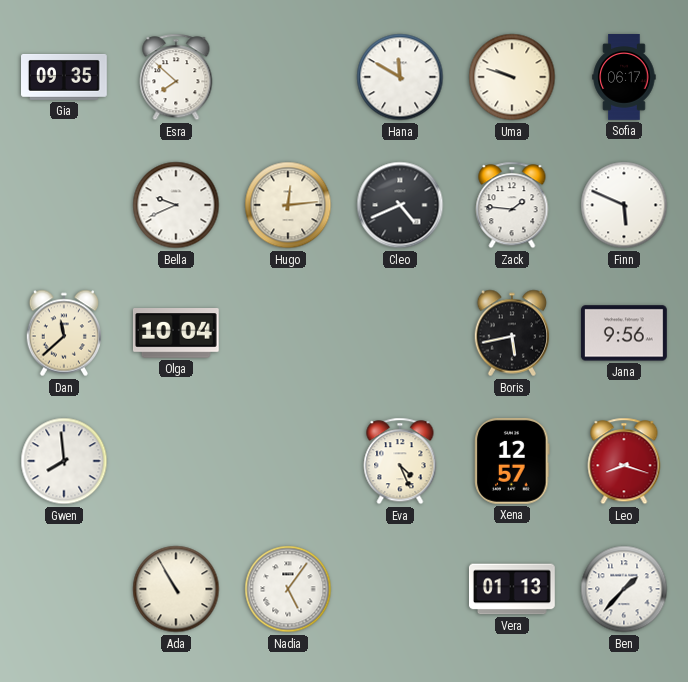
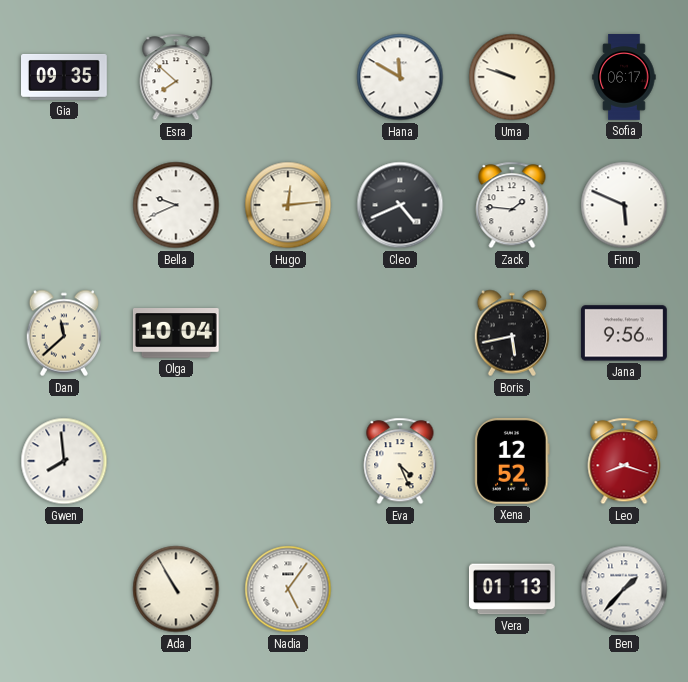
Xena: 12:57 -> 12:52 (512, 461)
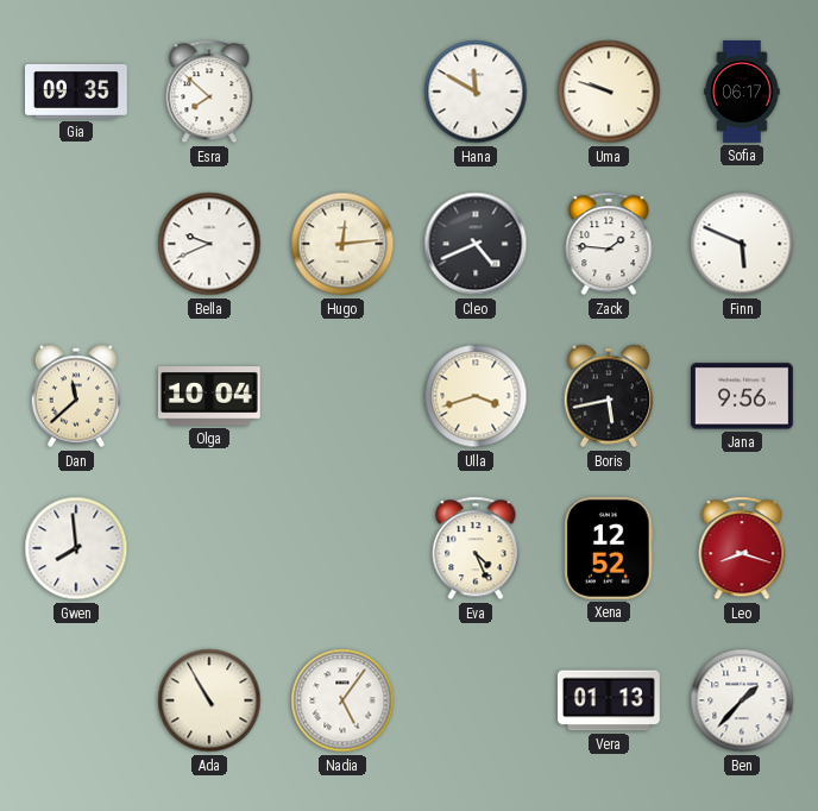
Ulla: none -> 3:42 (476, 396)
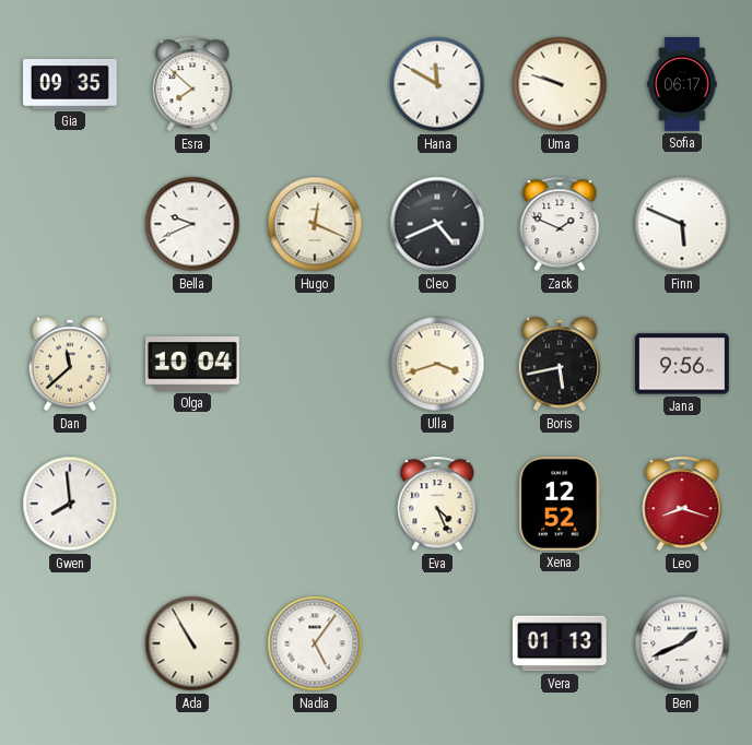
Hugo: 12:14 -> 12:19 (315, 224)
Zack: 1:46 -> 1:49 (560, 224)
Ben: 1:37 -> 1:41 (682, 643)
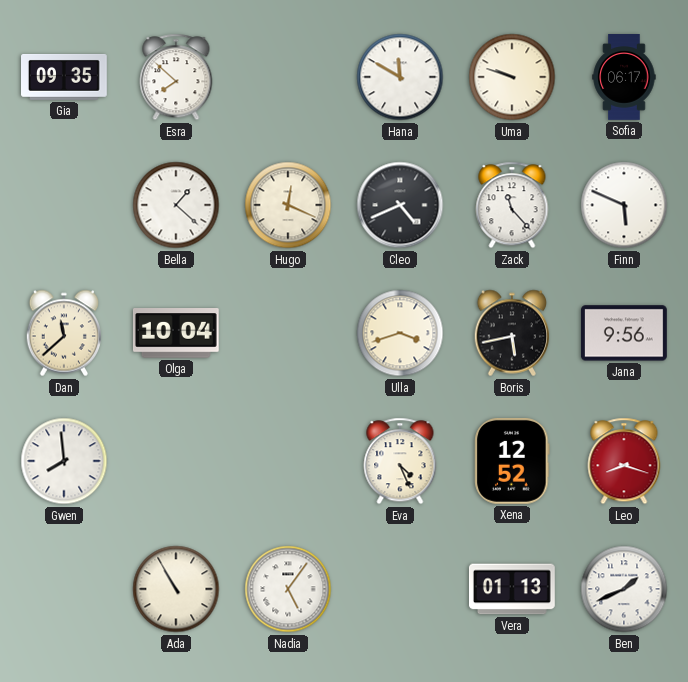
Bella: 9:41 -> 1:22 (176, 205)
Zack: 1:49 -> 11:23 (512, 205)
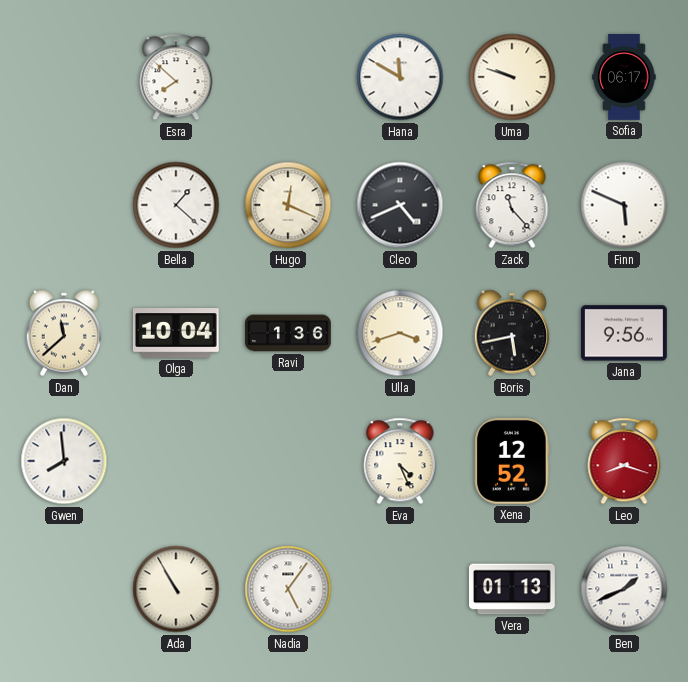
Gia: 09:35 -> none (65, 77)
Ravi: none -> 1:36 (289, 333)
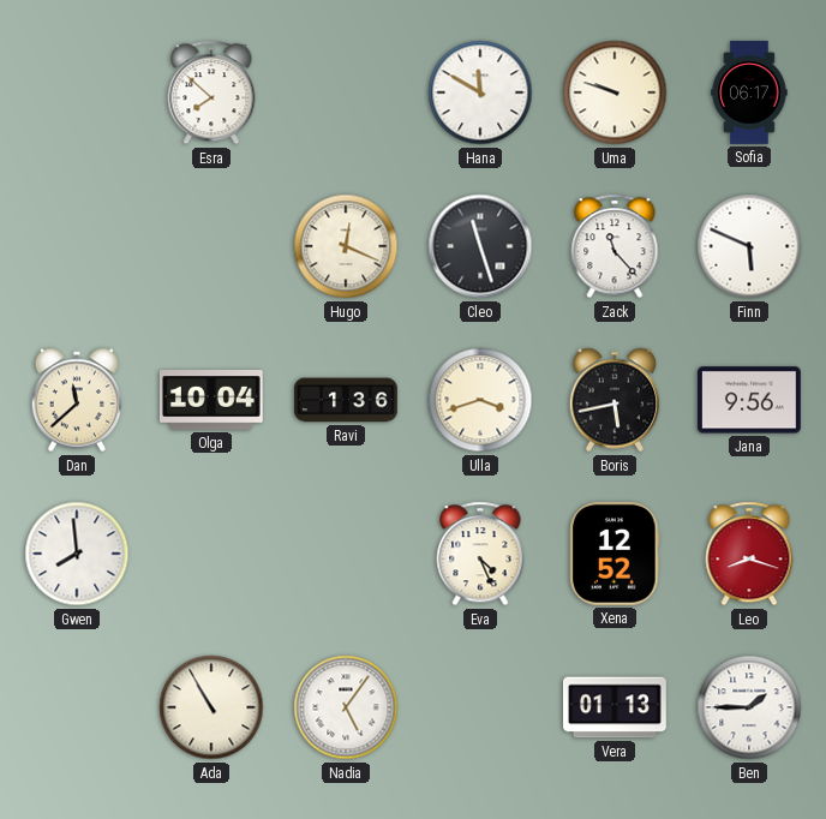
Bella: 1:22 -> none (176, 205)
Cleo: 4:41 -> 11:27 (480, 246)
Ben: 1:41 -> 1:45 (749, 707)
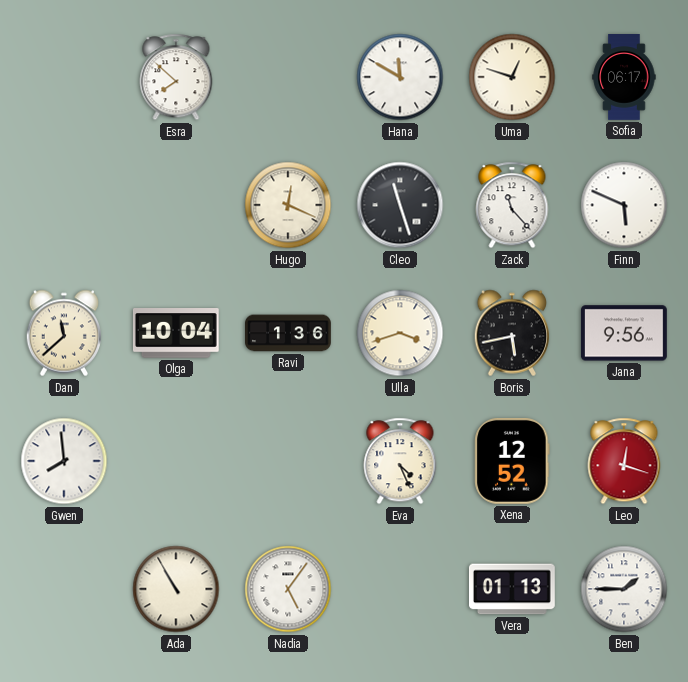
Uma: 9:48 -> 12:48 (512, 77)
Leo: 8:18 -> 12:18 (624, 461)
